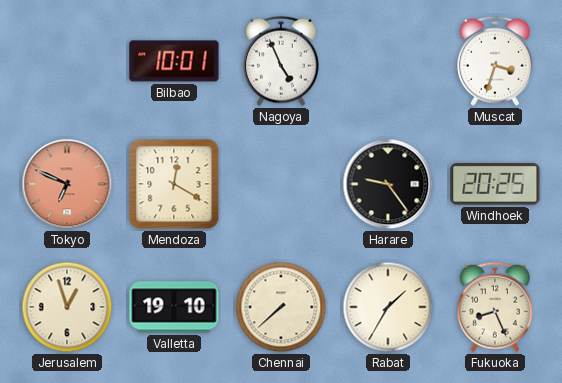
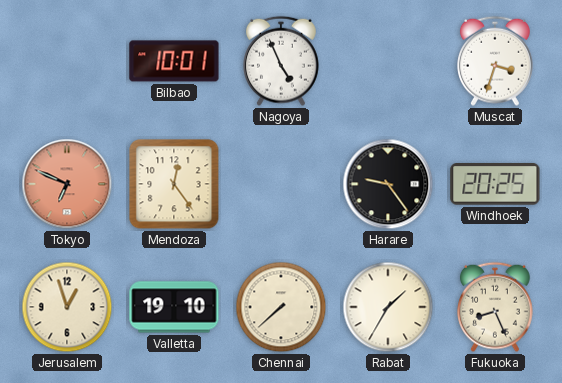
Mendoza: 12:20 -> 12:24 (174, 184)
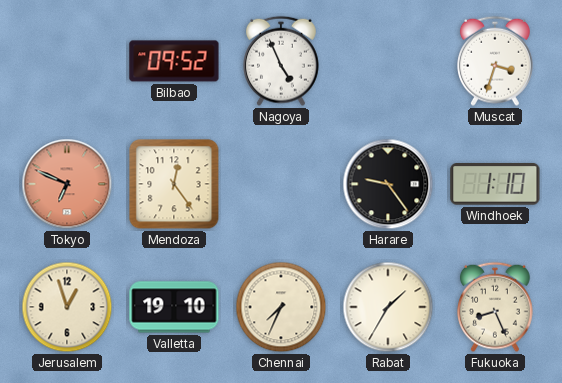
Bilbao: 10:01 -> 09:52 (174, 61)
Windhoek: 20:25 -> 1:10 (495, 184)
Chennai: 7:38 -> 7:34 (281, 307)
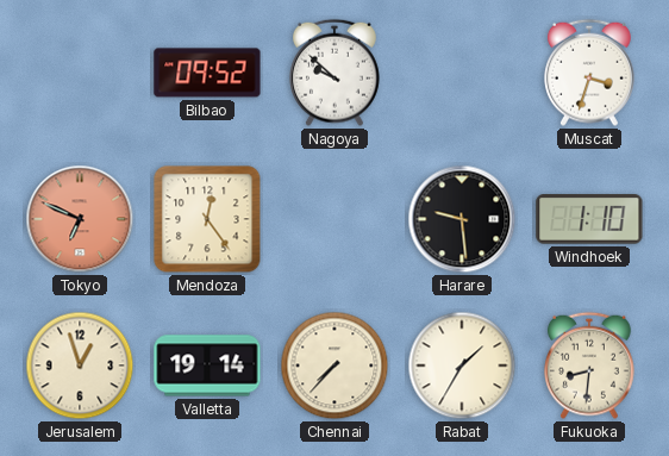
Nagoya: 4:56 -> 9:52 (336, 73)
Harare: 9:24 -> 9:29 (462, 219)
Valletta: 19:10 -> 19:14 (207, 366)
Chennai: 7:34 -> 7:37 (334, 366)
Fukuoka: 8:26 -> 8:31 (590, 366)
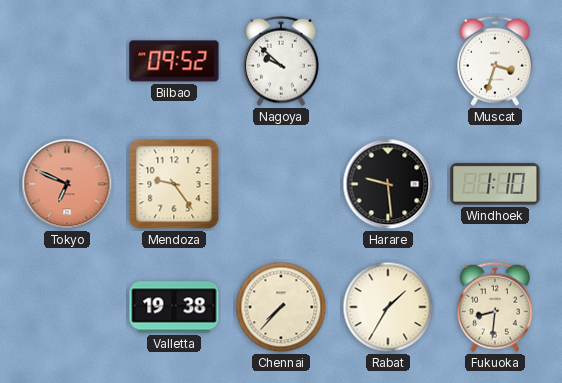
Mendoza: 12:24 -> 9:24 (174, 184)
Jerusalem: 12:57 -> none (80, 366)
Valletta: 19:14 -> 19:38 (174, 307)
